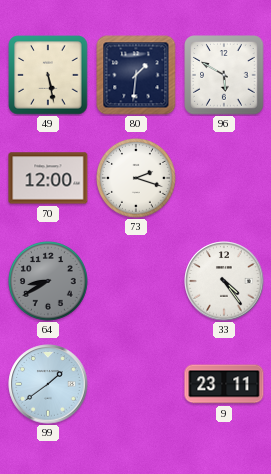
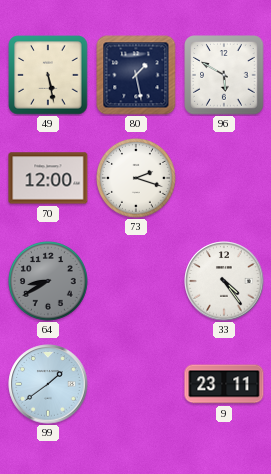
80: 1:31 -> 1:28 (136, 75)
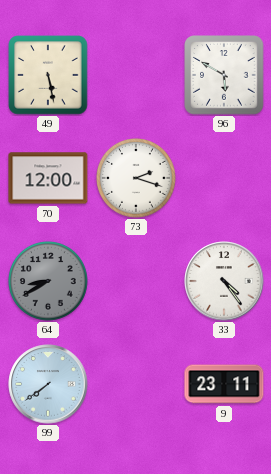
80: 1:28 -> none (136, 75)
99: 1:39 -> 7:39 (48, 384)
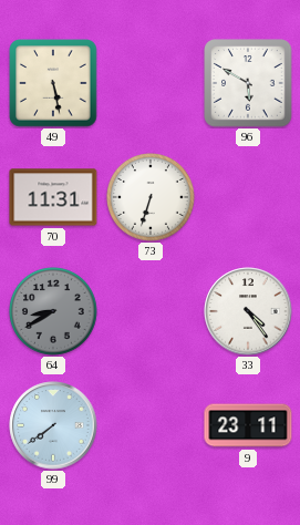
70: 12:00 -> 11:31 (53, 197)
73: 2:18 -> 6:33 (152, 198)
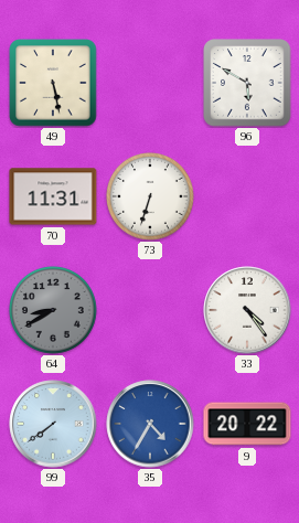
35: none -> 4:35 (150, 424)
9: 23:11 -> 20:22 (247, 424)
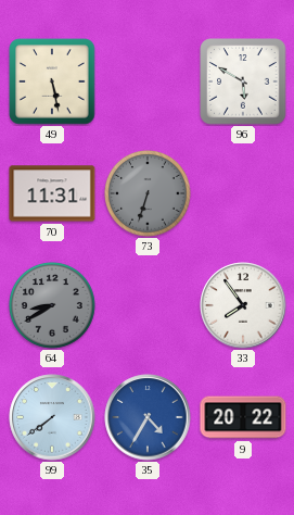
73 dial: white -> grey (149, 194)
33: 4:24 -> 7:54 (243, 305)
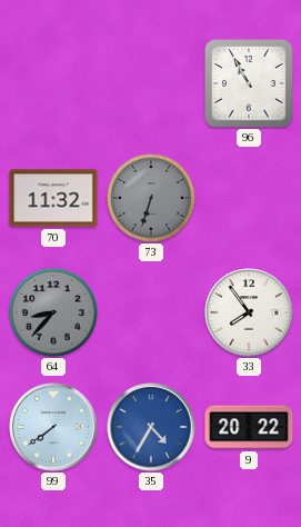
49: 5:28 -> none (52, 81)
96: 5:50 -> 10:55 (249, 83)
70: 11:31 -> 11:32 (53, 198)
64: 8:40 -> 8:37 (54, 314)
